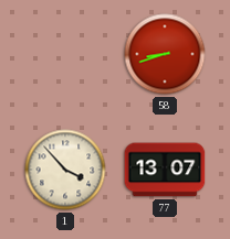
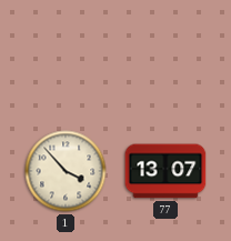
58: 8:42 -> none (165, 54)
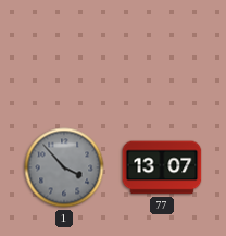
1 dial: cream -> grey (64, 167)
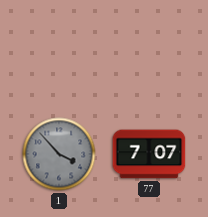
77: 13:07 -> 7:07 (149, 154)
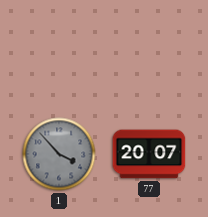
77: 7:07 -> 20:07 (149, 154)
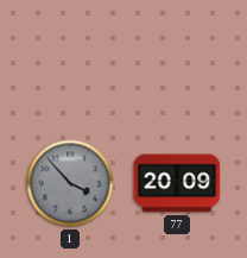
77: 20:07 -> 20:09 (177, 183)
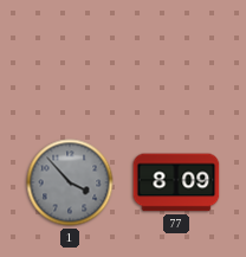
77: 20:09 -> 8:09 (176, 182)
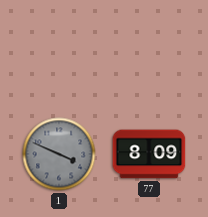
1: 3:53 -> 3:49 (59, 154)
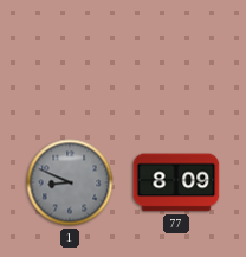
1: 3:49 -> 8:49 (70, 182)
